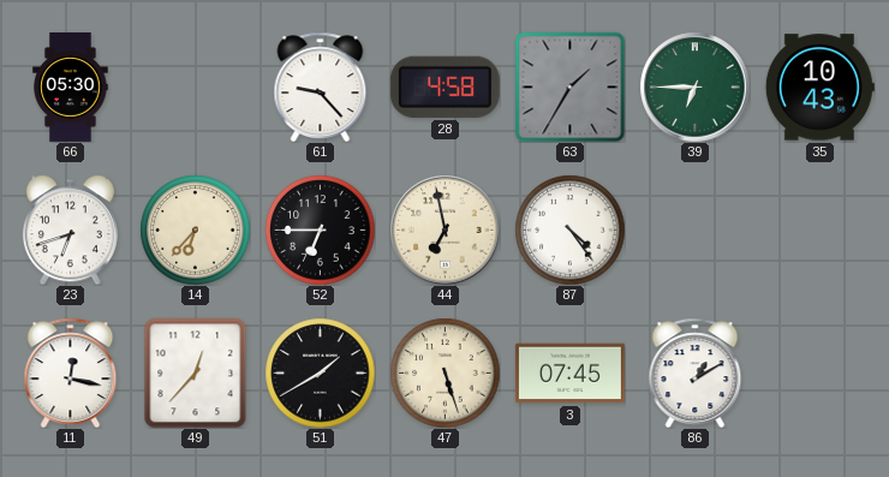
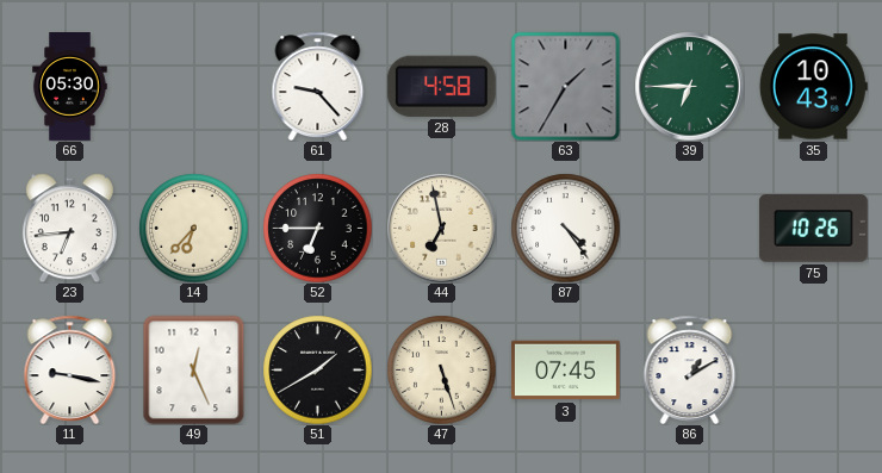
23: 6:42 -> 6:44 (69, 228)
75: none -> 10:26 (813, 229)
11: 12:17 -> 9:17 (70, 369)
49: 12:37 -> 12:26 (194, 369)
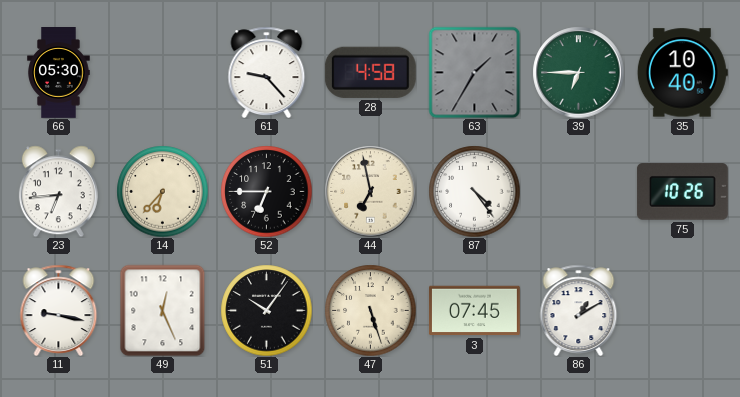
35: 10:43 -> 10:40 (682, 73)
51: 1:40 -> 10:06 (266, 310)
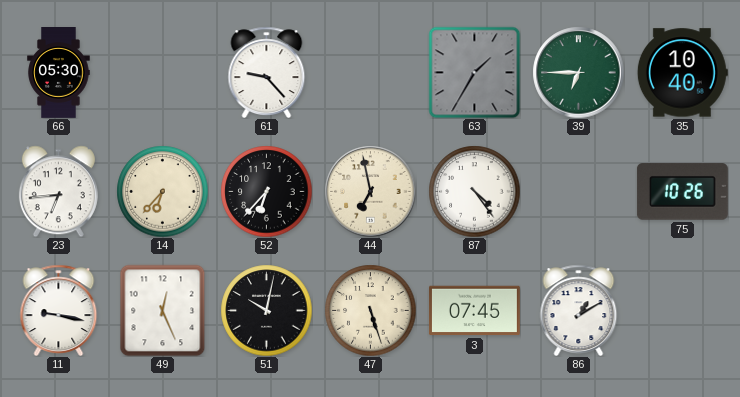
28: 4:58 -> none (370, 72)
52: 6:45 -> 6:37 (266, 191)
51: 10:06 -> 10:02 (266, 310)
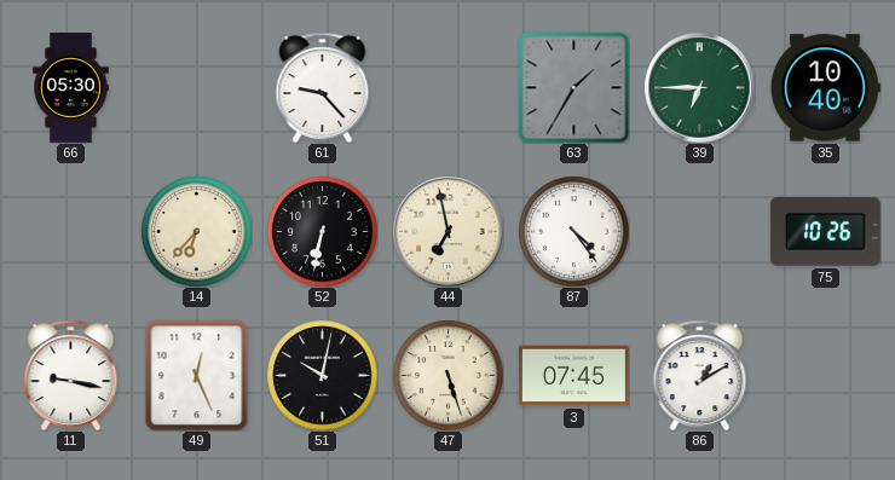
23: 6:44 -> none (58, 191)
52: 6:37 -> 6:32 (322, 231)
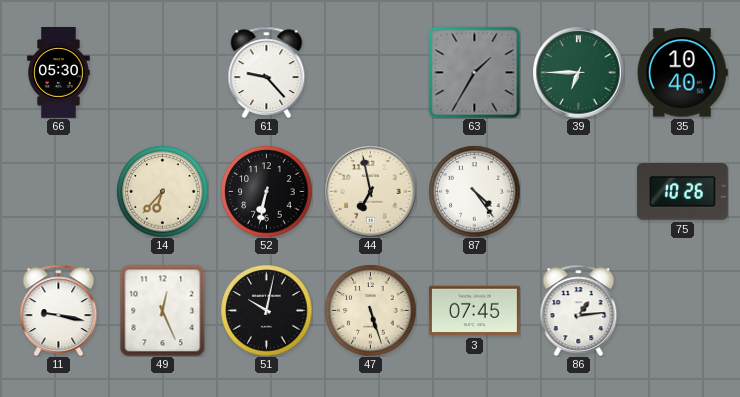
86: 1:10 -> 1:14 (579, 310)
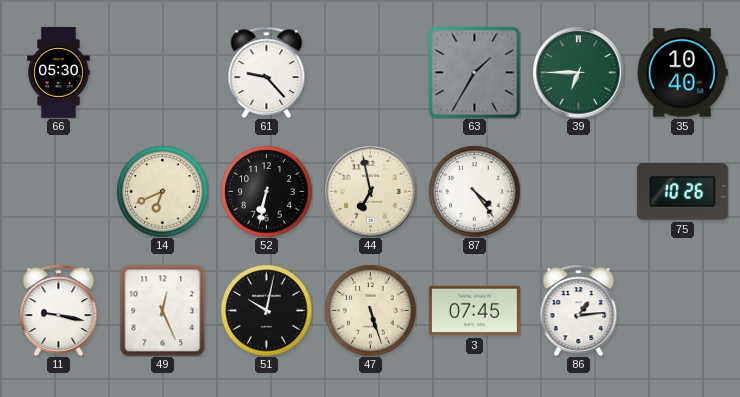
14: 6:37 -> 6:41 (162, 191)
